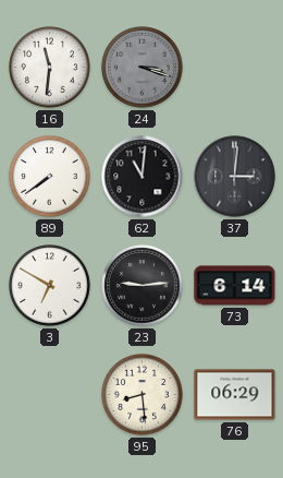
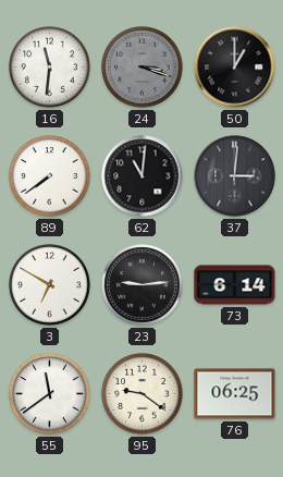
50: none -> 1:00 (235, 68)
55: none -> 11:39 (50, 394)
95: 8:29 -> 9:21 (143, 394)
76: 06:29 -> 06:25 (235, 394)
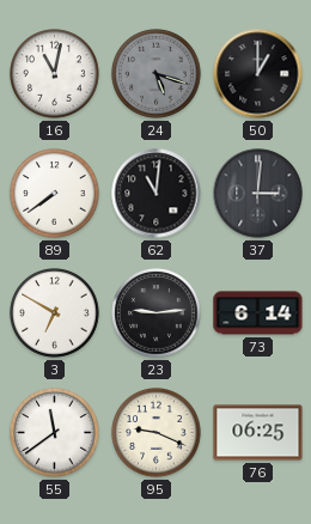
16: 11:31 -> 11:02 (55, 74)
24: 3:18 -> 5:18 (157, 74)
95: 9:21 -> 9:19 (157, 433)
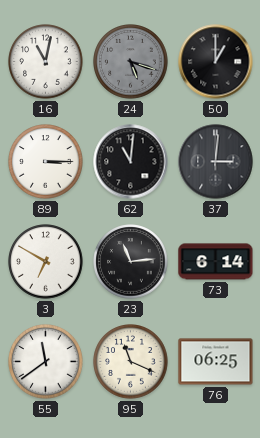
89: 7:39 -> 3:15 (46, 162)
23: 9:14 -> 11:14 (131, 262)
95: 9:19 -> 11:19 (131, 362)
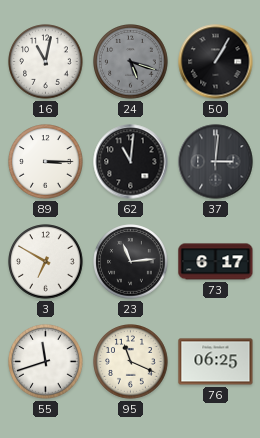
50: 1:00 -> 1:05 (216, 62)
73: 6:14 -> 6:17 (216, 262)
55: 11:39 -> 11:42 (46, 362)
